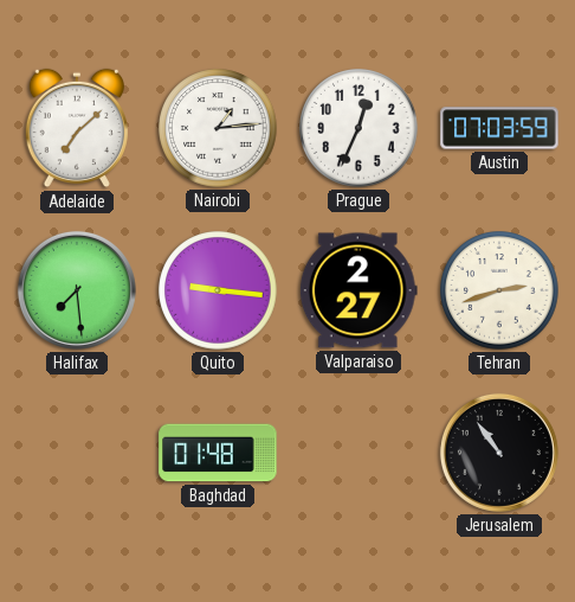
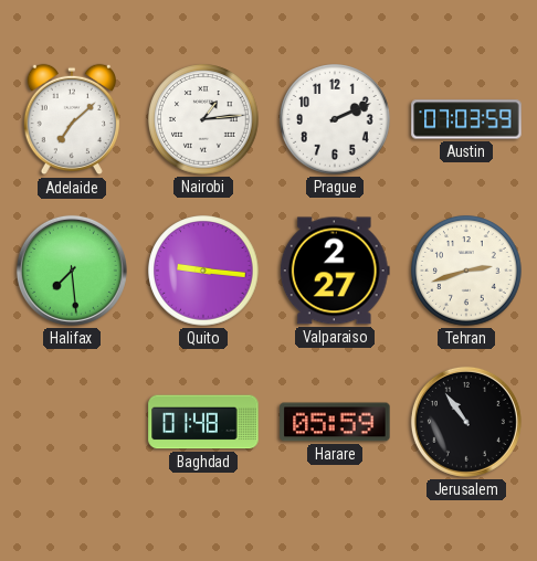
Prague: 12:34 -> 2:11 (335, 119)
Harare: none -> 05:59 (335, 422)
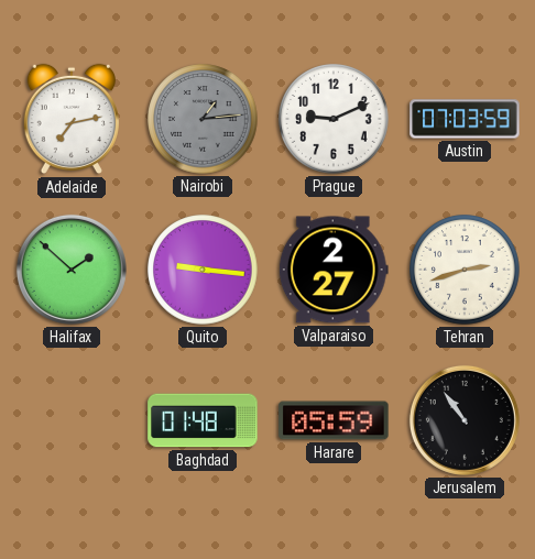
Adelaide: 7:08 -> 7:13 (72, 119)
Nairobi dial: white -> grey (203, 119)
Prague: 2:11 -> 9:11 (334, 119)
Halifax: 7:29 -> 1:52 (72, 270)
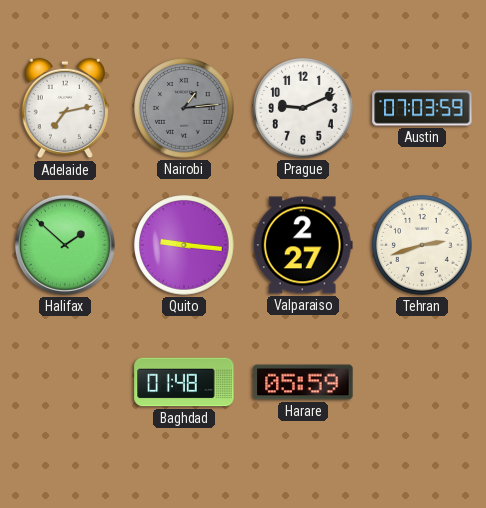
Jerusalem: 10:54 -> none (465, 420)
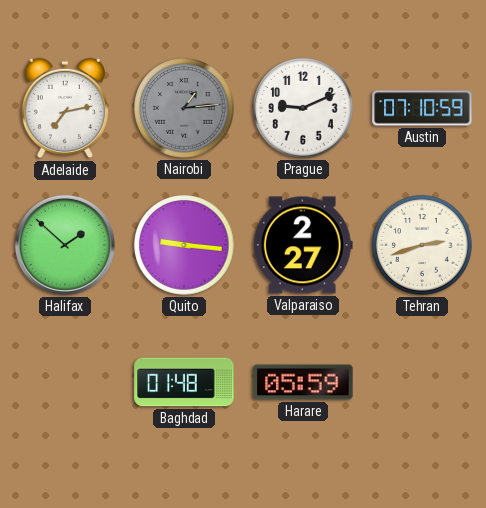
Austin: 07:03 -> 07:10 (422, 108)
